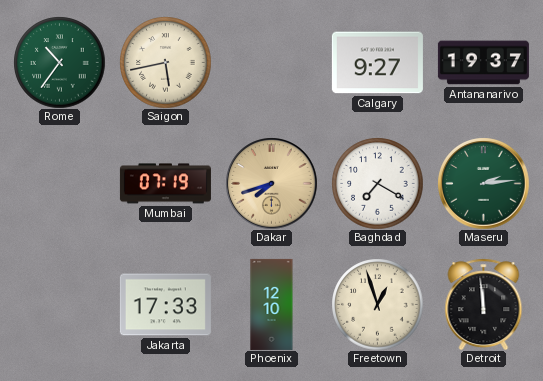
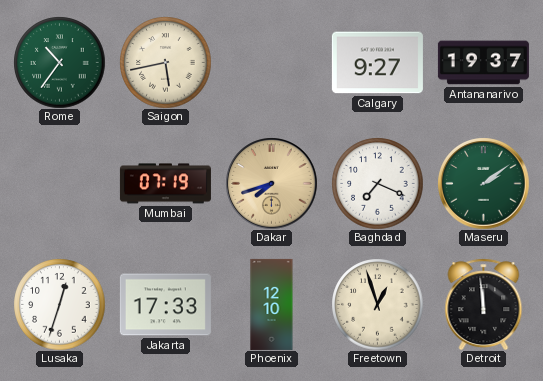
Baghdad: 7:20 -> 7:19 (377, 183)
Maseru: 2:14 -> 2:09 (483, 183)
Lusaka: none -> 12:33 (59, 304)
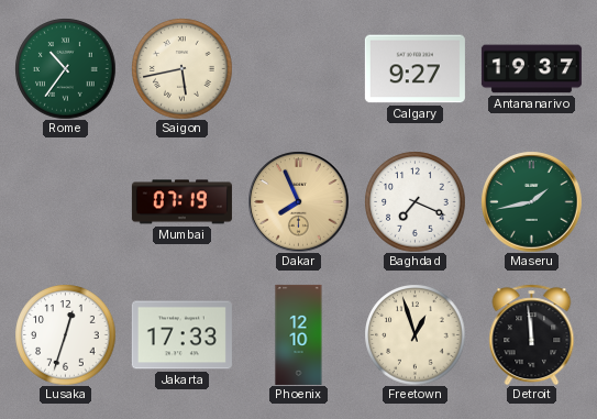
Dakar: 7:42 -> 7:56 (298, 201)
Maseru: 2:09 -> 1:43 (531, 201)
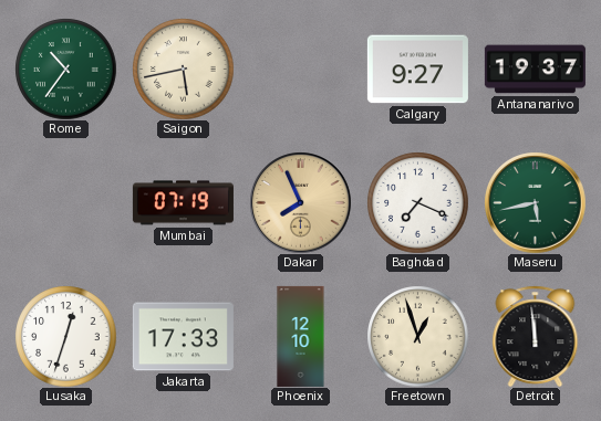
Maseru: 1:43 -> 5:43 (535, 202)
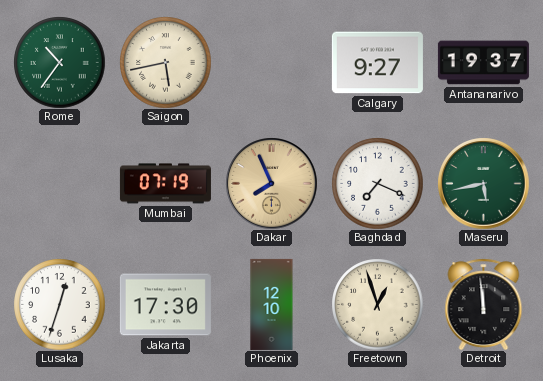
Jakarta: 17:33 -> 17:30 (165, 305)
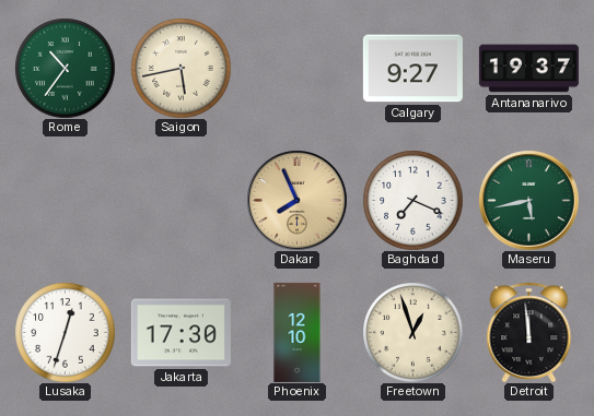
Mumbai: 07:19 -> none (165, 184)
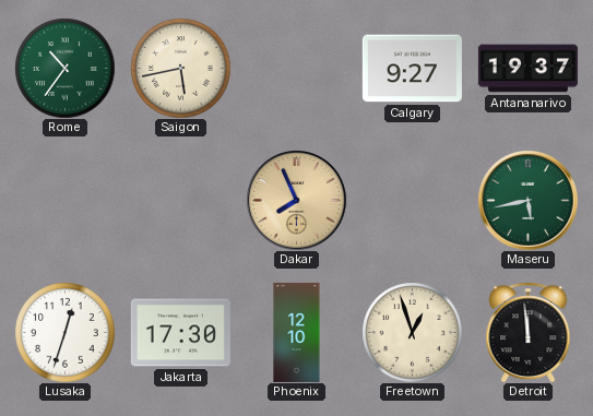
Baghdad: 7:19 -> none (412, 200)
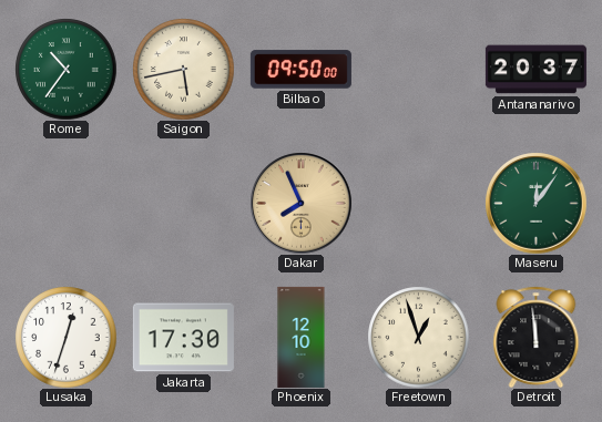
Bilbao: none -> 09:50 (300, 70)
Calgary: 9:27 -> none (412, 69)
Antananarivo: 19:37 -> 20:37 (535, 70)
Maseru: 5:43 -> 12:06 (535, 203)
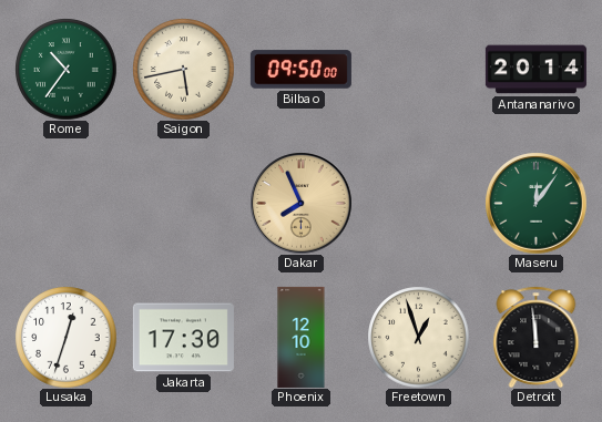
Antananarivo: 20:37 -> 20:14 (535, 70)
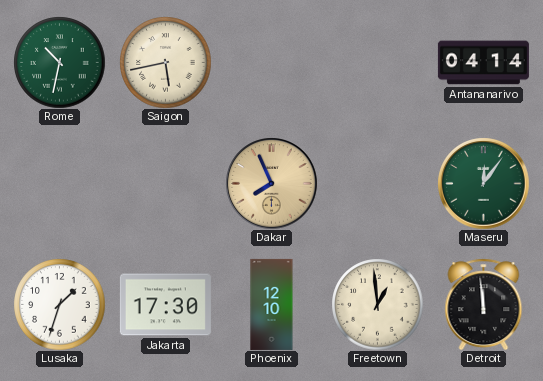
Rome: 10:36 -> 10:32 (59, 62)
Bilbao: 09:50 -> none (300, 70)
Antananarivo: 20:14 -> 04:14 (483, 63)
Lusaka: 12:33 -> 1:33 (59, 304)
Freetown: 12:57 -> 12:59 (377, 304)
